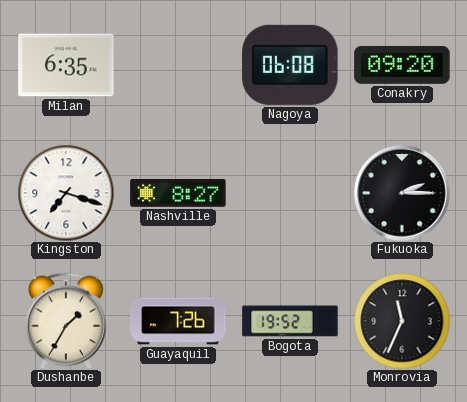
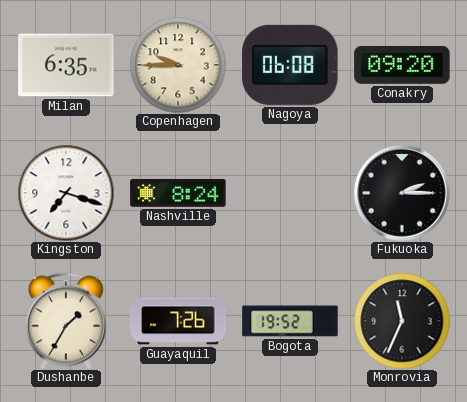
Copenhagen: none -> 9:45 (178, 65)
Nashville: 8:27 -> 8:24 (178, 194)
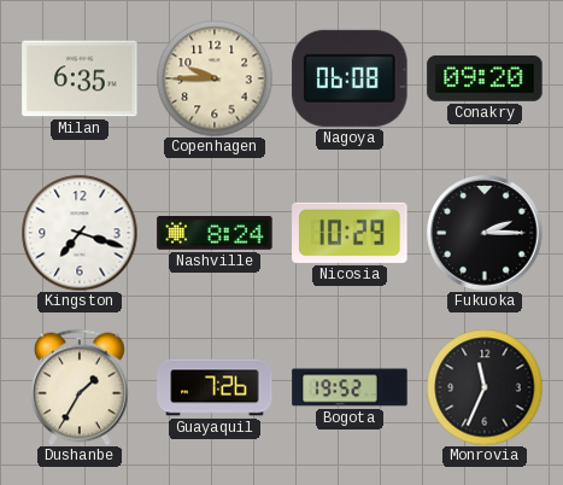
Nicosia: none -> 10:29 (350, 233)
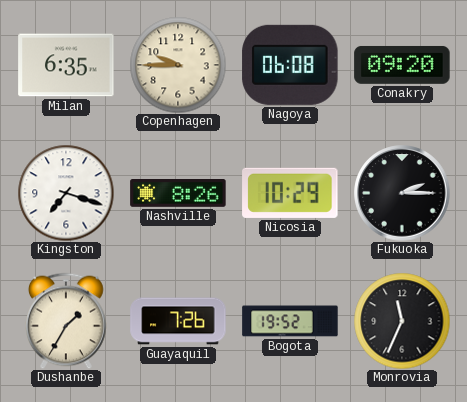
Nashville: 8:24 -> 8:26 (178, 194)
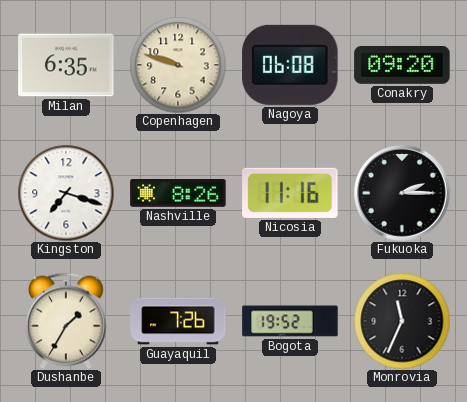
Copenhagen: 9:45 -> 9:48 (178, 65)
Nicosia: 10:29 -> 11:16 (290, 193)
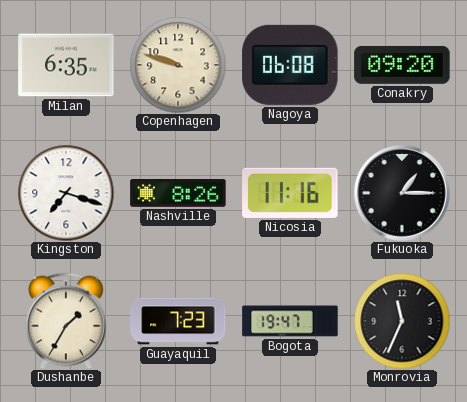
Fukuoka: 2:15 -> 1:15 (402, 193)
Guayaquil: 7:26 -> 7:23 (178, 321)
Bogota: 19:52 -> 19:47 (290, 321)
